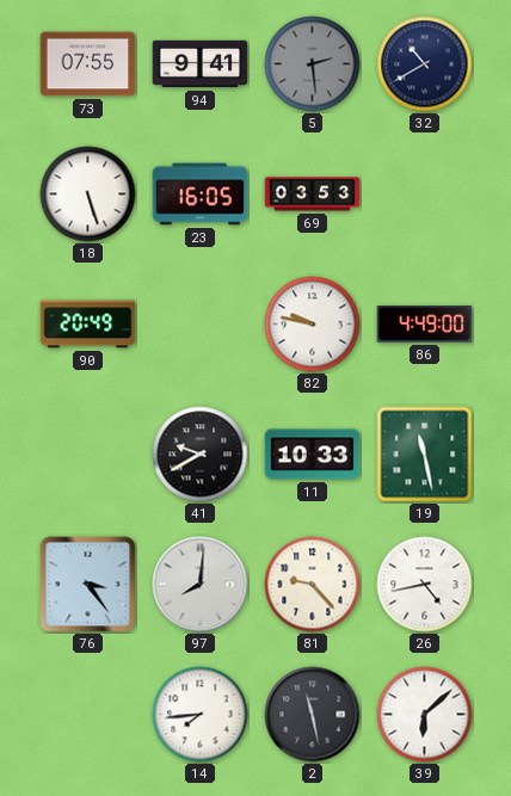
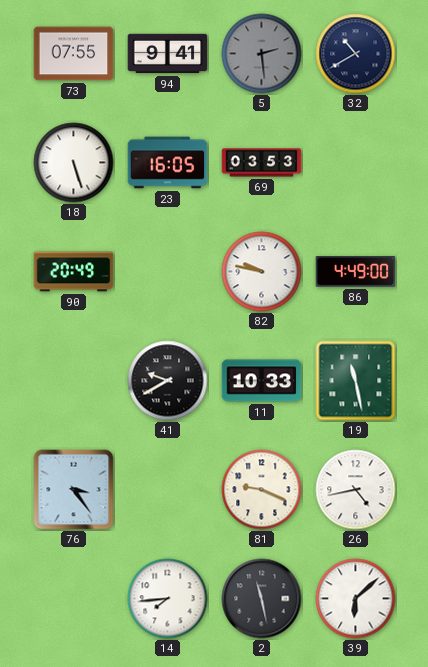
97: 8:01 -> none (201, 585)
81: 9:23 -> 9:19 (262, 490)
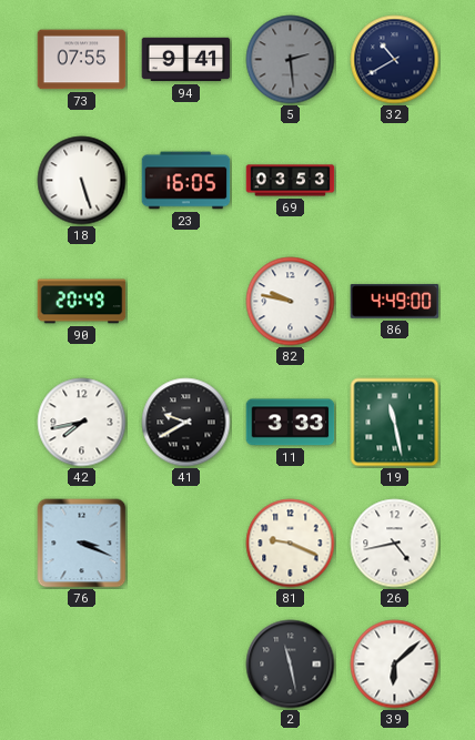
42: none -> 7:43 (82, 423)
11: 10:33 -> 3:33 (291, 423)
76: 3:24 -> 3:19 (82, 544)
14: 7:44 -> none (168, 599)
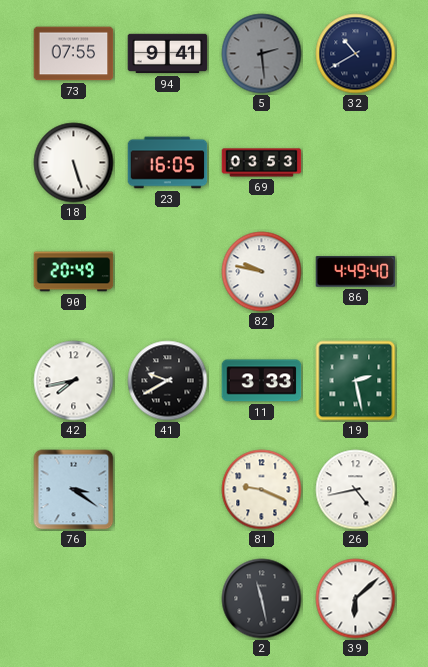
86: 4:49:00 -> 4:49:40 (356, 272)
19: 11:28 -> 2:28 (356, 381)
76: 3:19 -> 3:21 (74, 490)
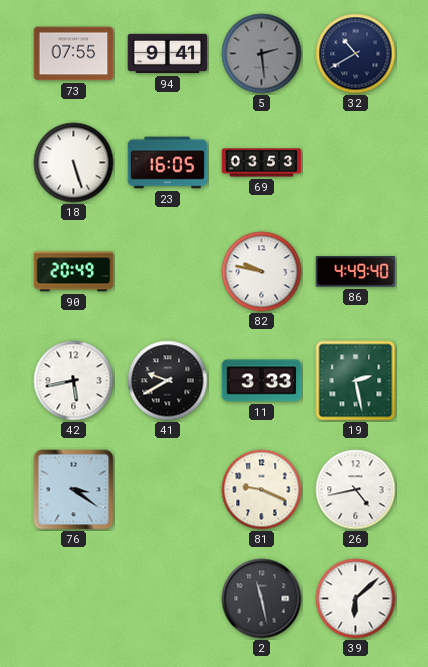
42: 7:43 -> 5:43 (74, 381)
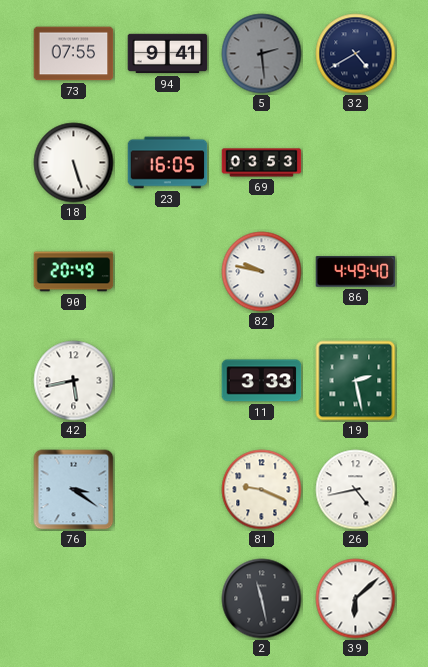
32: 10:40 -> 4:40 (356, 54)
41: 9:40 -> none (168, 381)
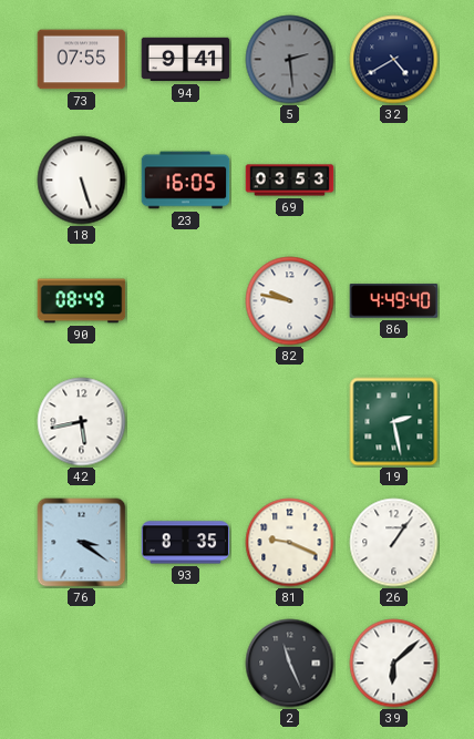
90: 20:49 -> 08:49 (82, 301)
11: 3:33 -> none (262, 381)
93: none -> 8:35 (186, 543)
26: 4:43 -> 1:06 (394, 543)
2: 11:28 -> 11:26 (290, 664)
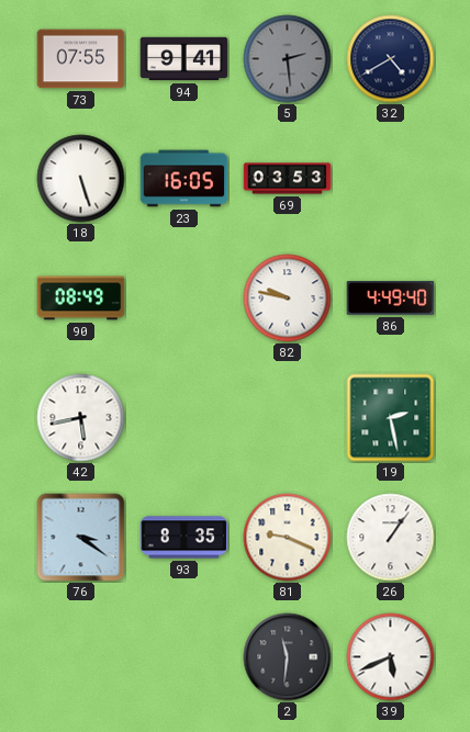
2: 11:26 -> 11:31 (288, 657)
39: 6:08 -> 5:41 (391, 657)
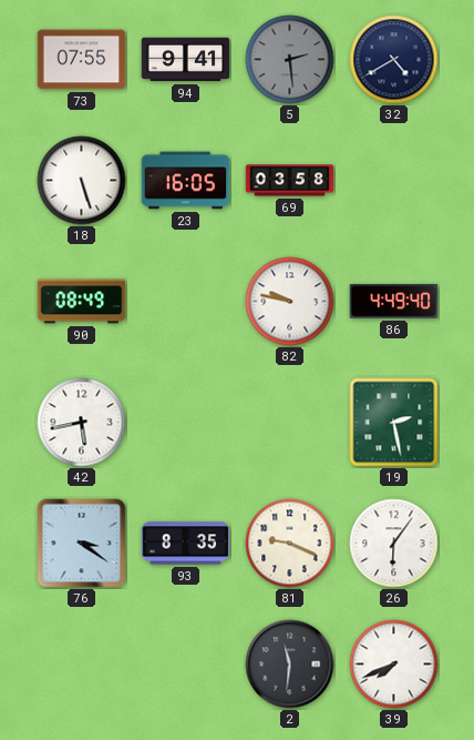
69: 03:53 -> 03:58 (290, 181)
26: 1:06 -> 6:06 (394, 544)
39: 5:41 -> 7:41 (394, 665)
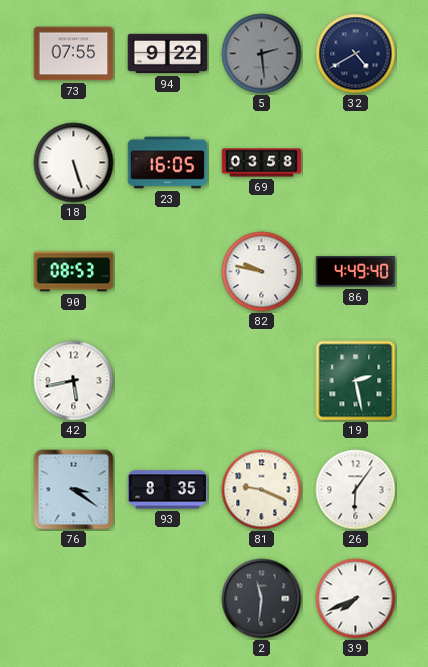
94: 9:41 -> 9:22 (168, 54)
90: 08:49 -> 08:53 (74, 272)
